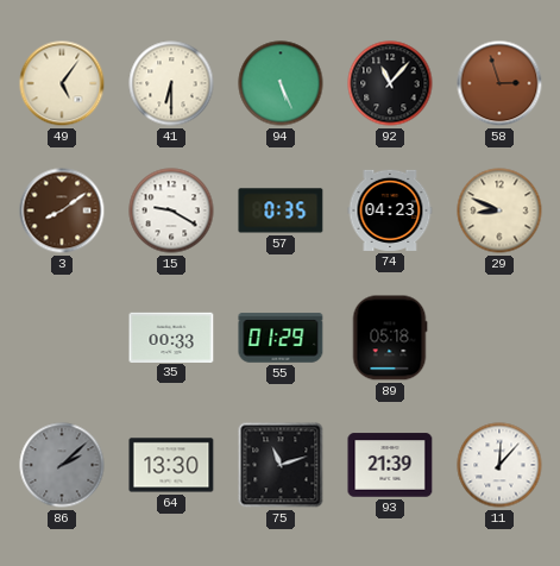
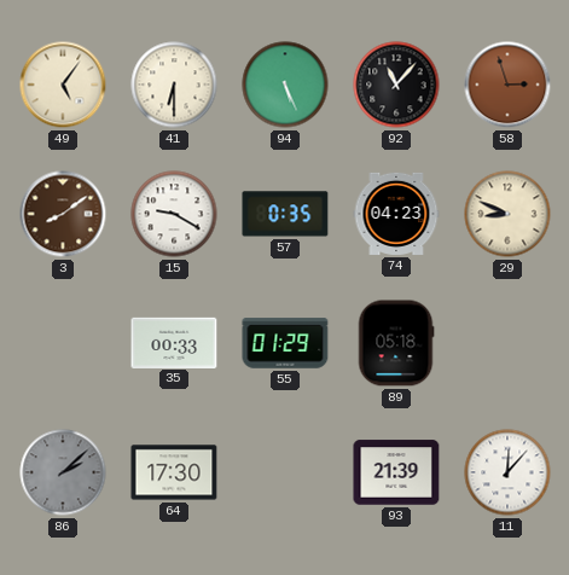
64: 13:30 -> 17:30 (174, 472)
75: 11:12 -> none (281, 465)
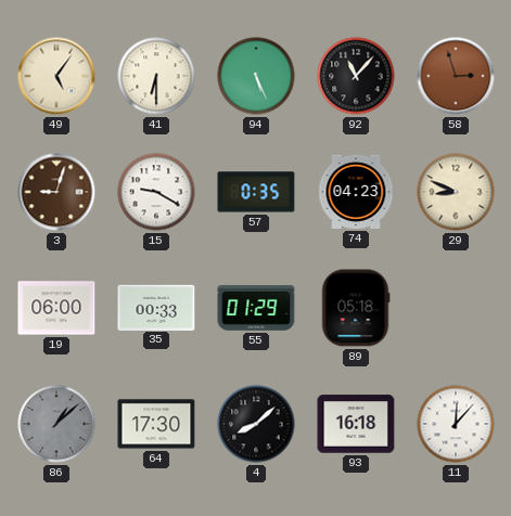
3: 8:09 -> 9:03 (56, 192)
19: none -> 06:00 (56, 308)
86: 2:08 -> 1:08 (56, 424)
4: none -> 8:08 (256, 424)
93: 21:39 -> 16:18 (356, 424)
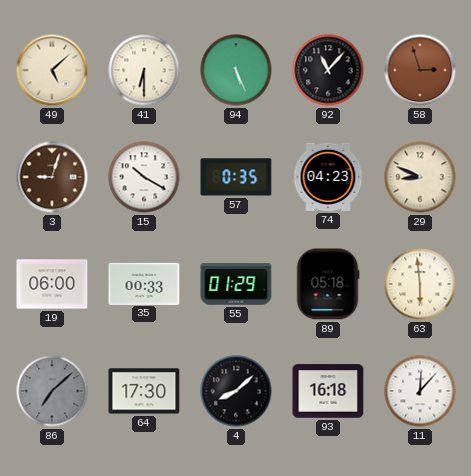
49: 5:06 -> 5:08 (52, 70)
15: 9:20 -> 10:20 (144, 177)
63: none -> 5:59 (420, 284)
86: 1:08 -> 7:08 (52, 391)
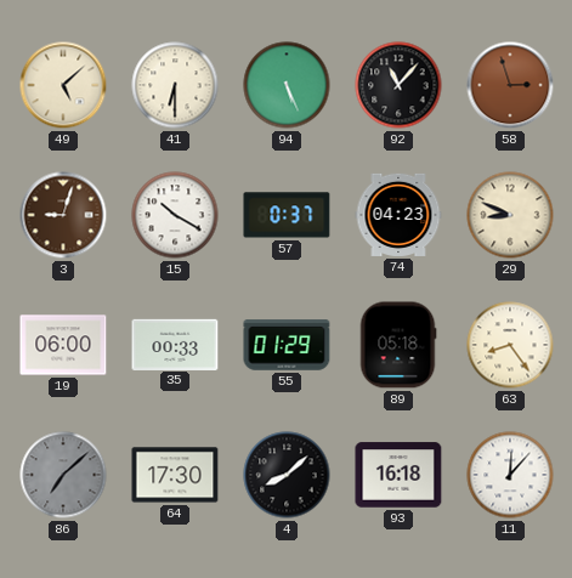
57: 0:35 -> 0:37 (287, 215)
63: 5:59 -> 8:24 (510, 345)
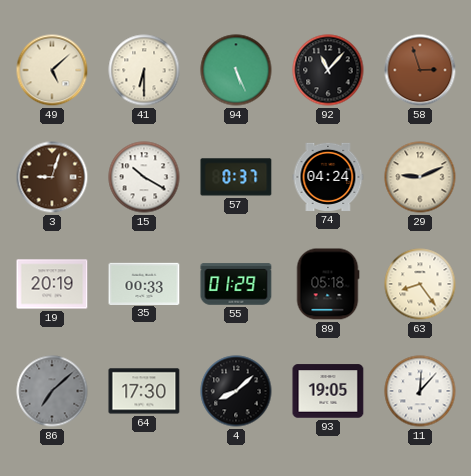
74: 04:23 -> 04:24 (328, 177)
29: 8:49 -> 9:11 (420, 177)
19: 06:00 -> 20:19 (52, 284)
93: 16:18 -> 19:05 (328, 391)
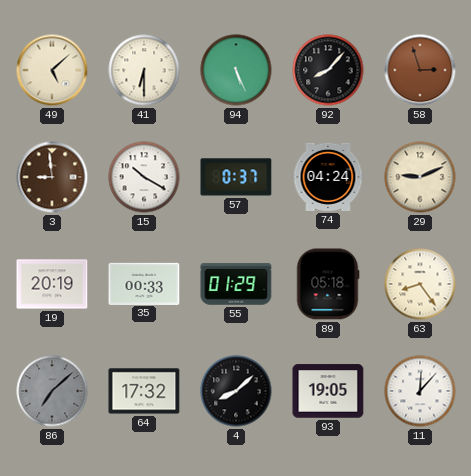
92: 11:07 -> 8:07 (328, 70)
3: 9:03 -> 8:59 (52, 177)
64: 17:30 -> 17:32 (144, 391)
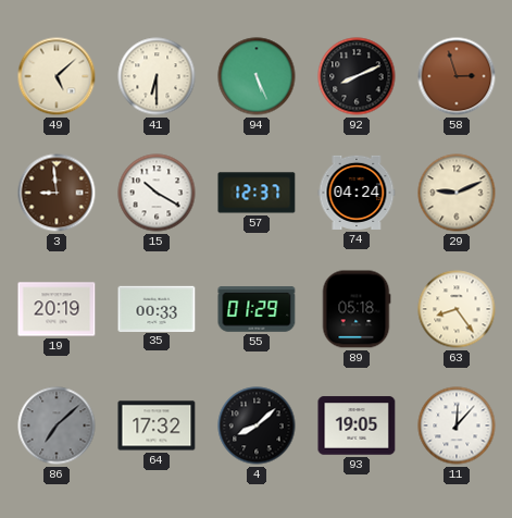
92: 8:07 -> 8:11 (357, 76)
57: 0:37 -> 12:37 (257, 193)
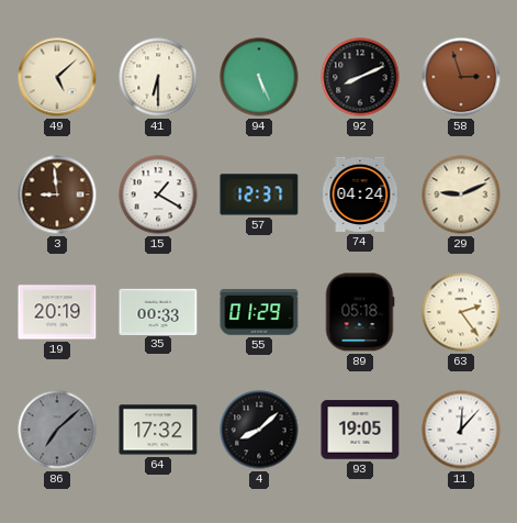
15: 10:20 -> 1:20 (158, 194)
63: 8:24 -> 2:24 (461, 312)
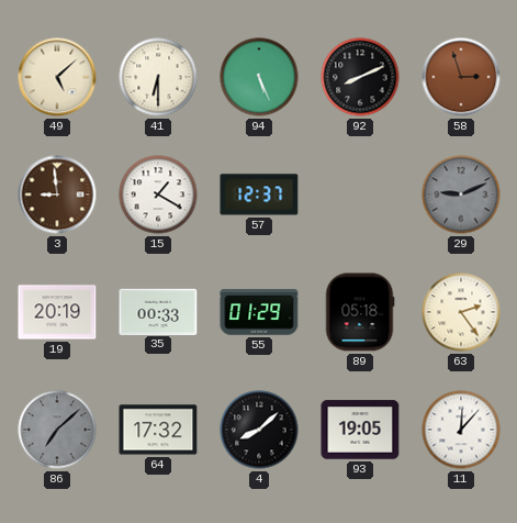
74: 04:24 -> none (360, 194)
29 dial: cream -> grey (461, 194)
